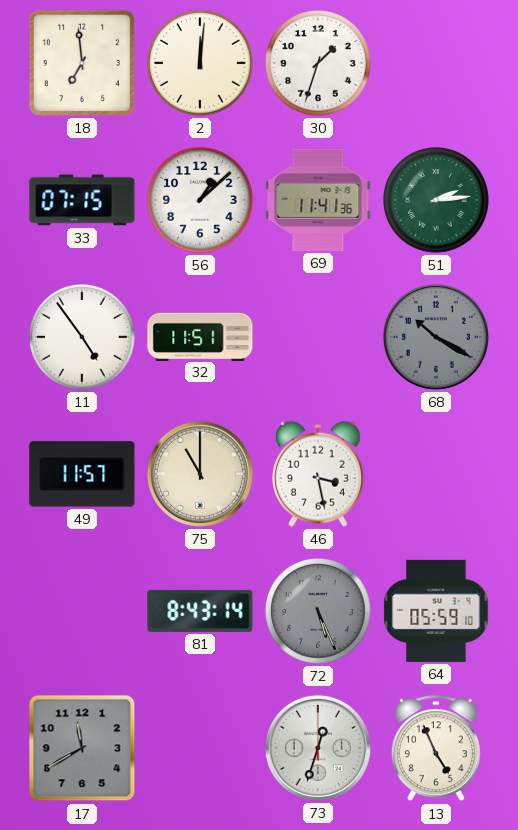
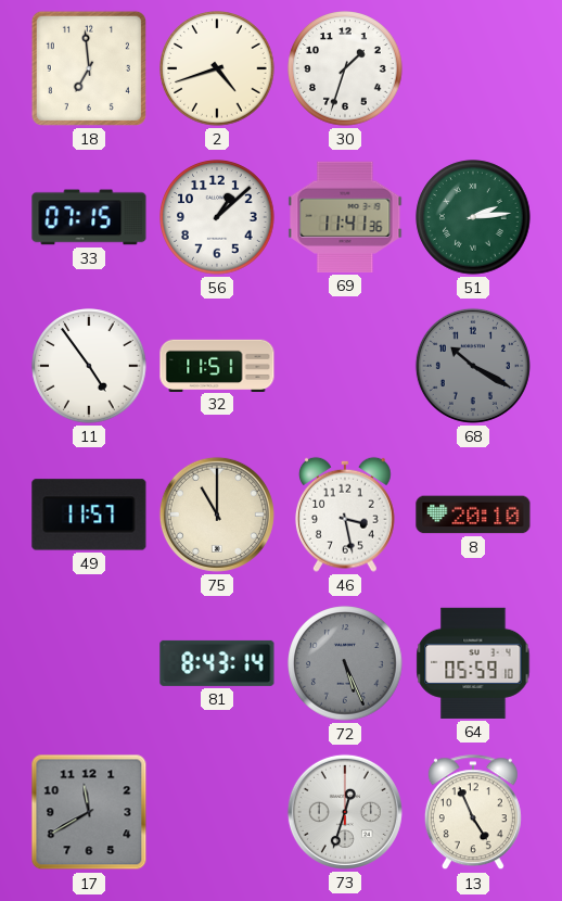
2: 12:01 -> 4:42 (217, 68)
8: none -> 20:10 (473, 515)
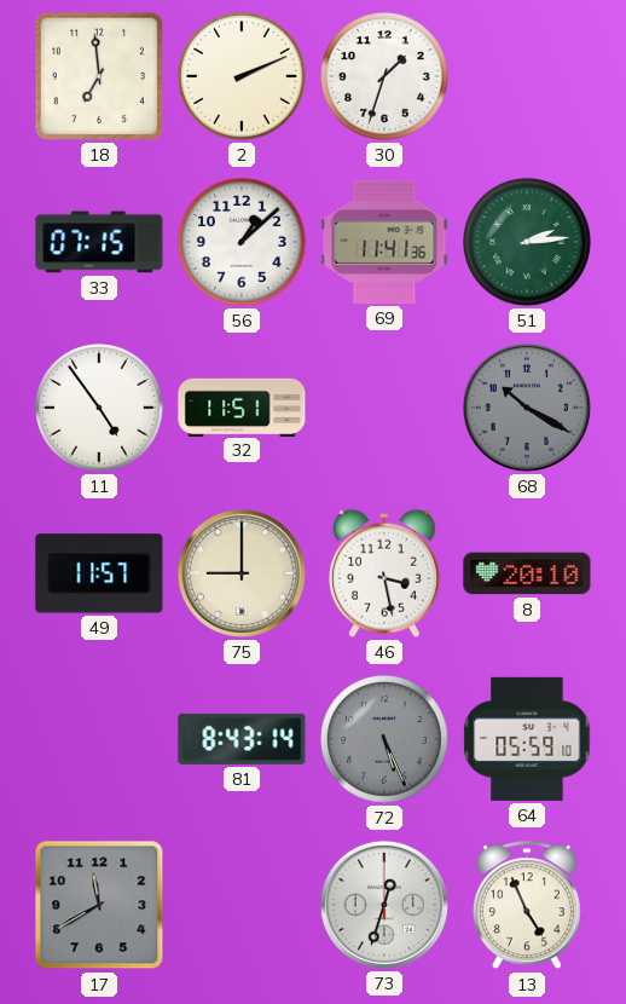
2: 4:42 -> 2:11 (242, 76)
75: 11:00 -> 9:00 (242, 573)
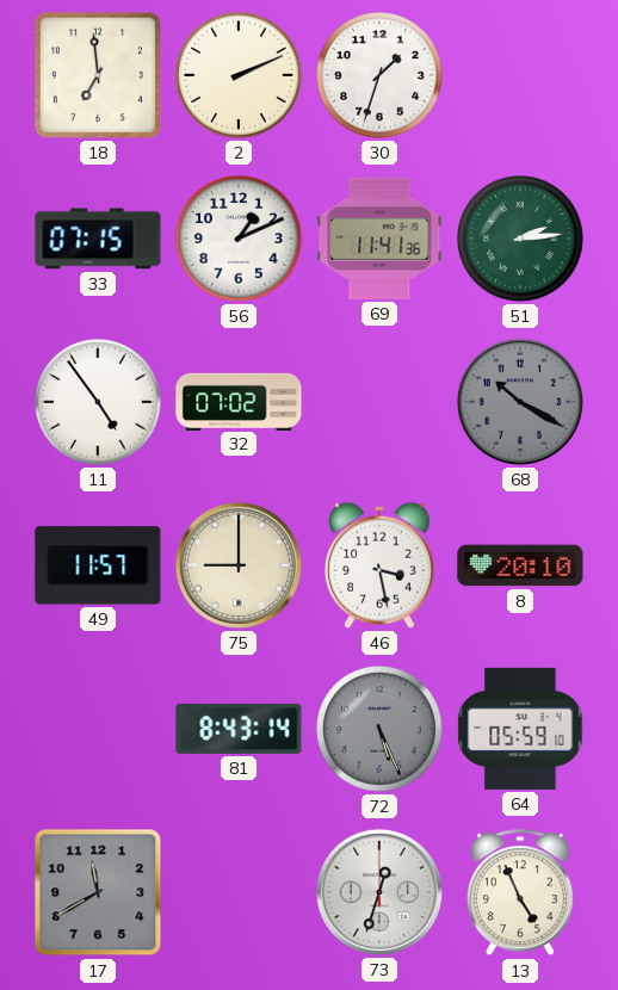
56: 1:08 -> 1:11 (239, 239)
32: 11:51 -> 07:02 (239, 401)
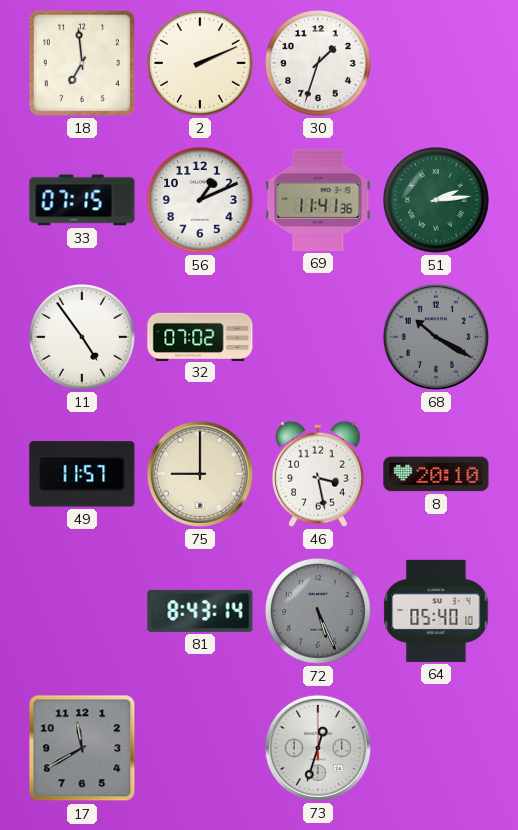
64: 05:59 -> 05:40 (436, 611)
13: 4:56 -> none (520, 893)
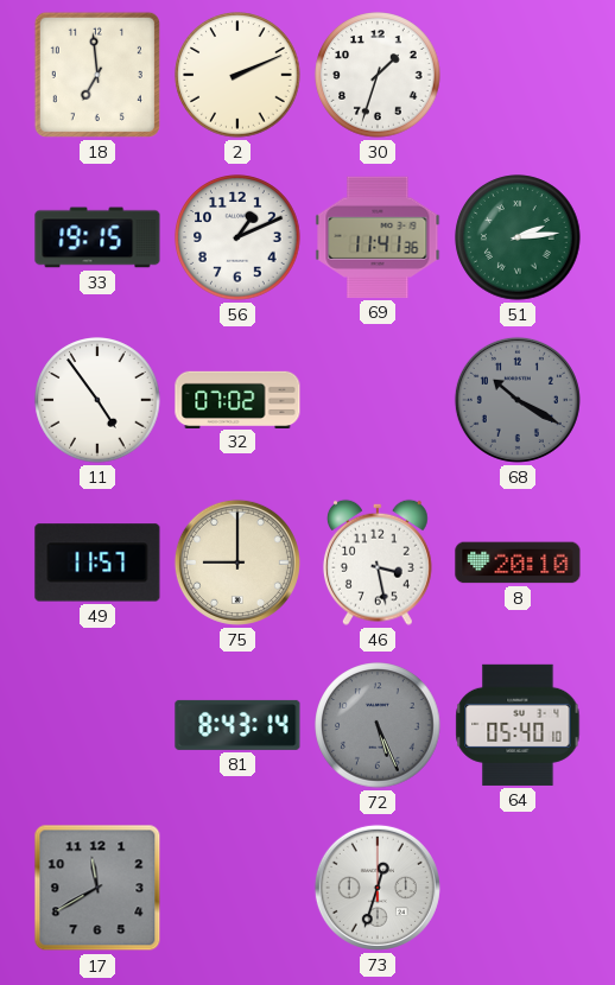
33: 07:15 -> 19:15 (97, 237)
